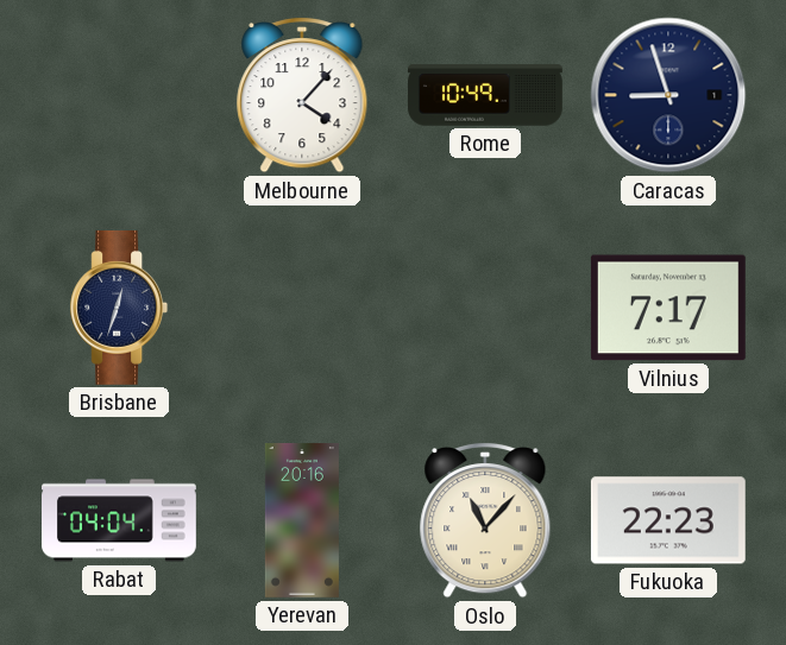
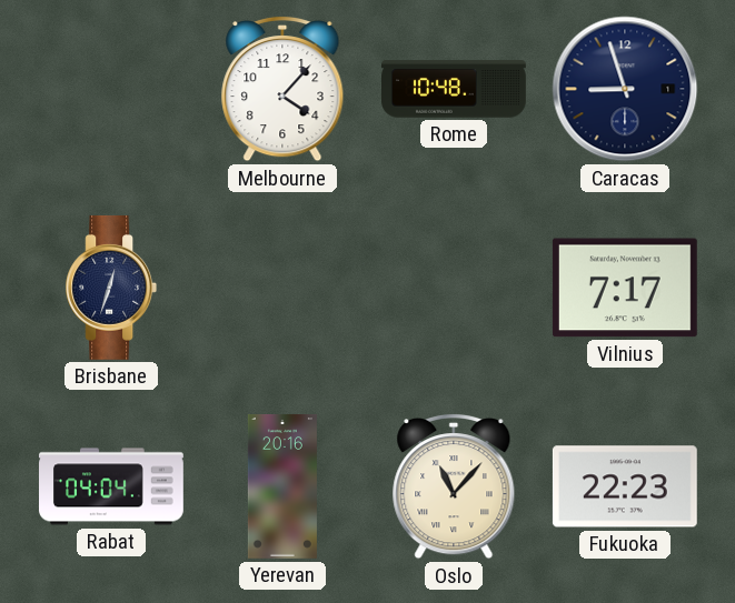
Rome: 10:49 -> 10:48 (455, 89)
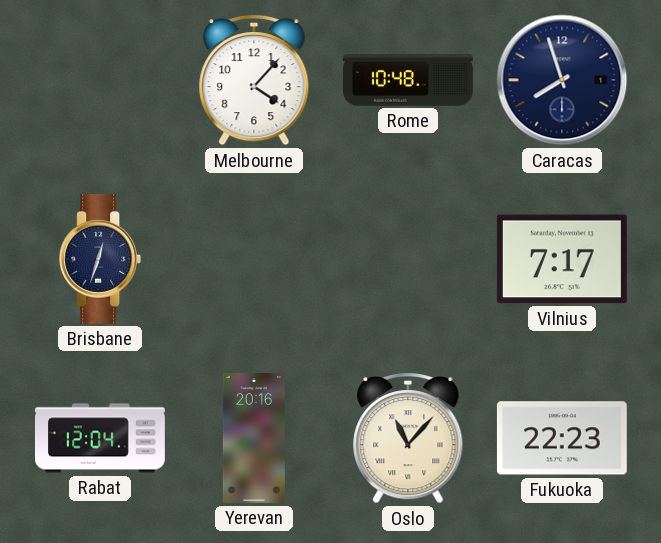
Caracas: 8:57 -> 7:57 (562, 80)
Rabat: 04:04 -> 12:04 (101, 438)
